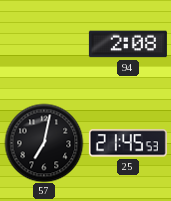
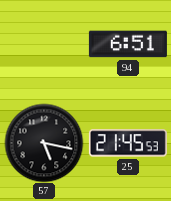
94: 2:08 -> 6:51 (128, 44)
57: 7:02 -> 5:17 (44, 143)
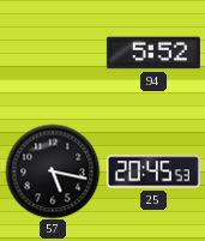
94: 6:51 -> 5:52 (153, 53)
25: 21:45 -> 20:45 (153, 171)
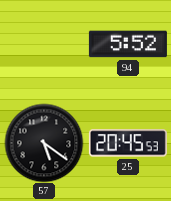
57: 5:17 -> 5:21 (44, 143)
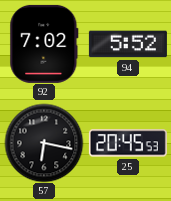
92: none -> 7:02 (44, 44)
57: 5:21 -> 6:17 (44, 143)
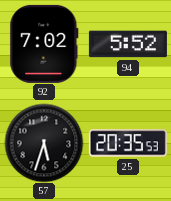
57: 6:17 -> 5:33 (44, 143)
25: 20:45 -> 20:35 (128, 143)
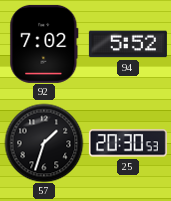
57: 5:33 -> 1:33 (44, 143)
25: 20:35 -> 20:30 (128, 143)
